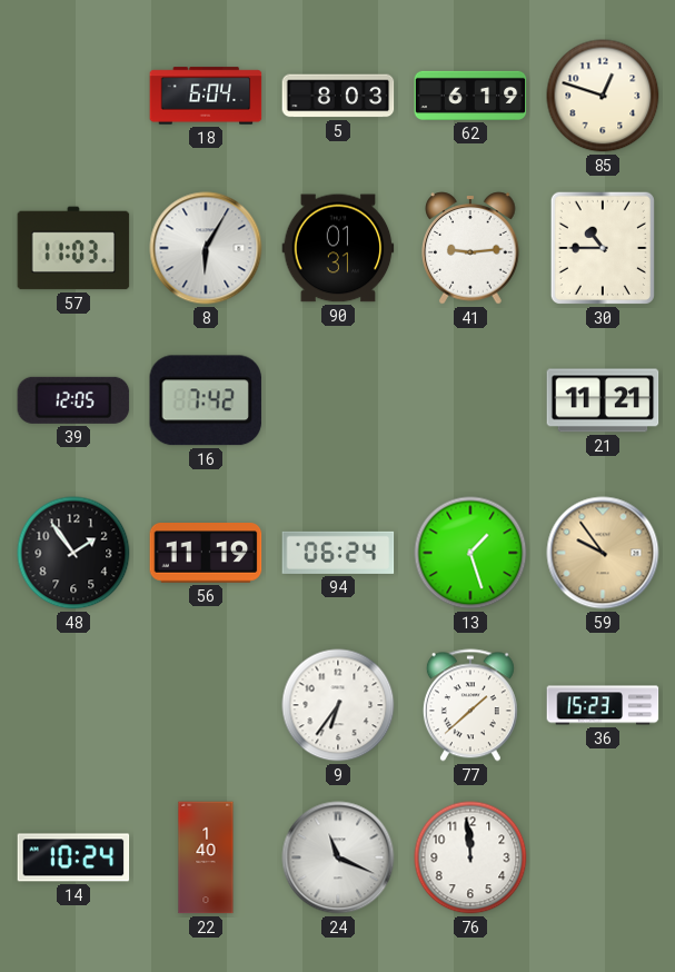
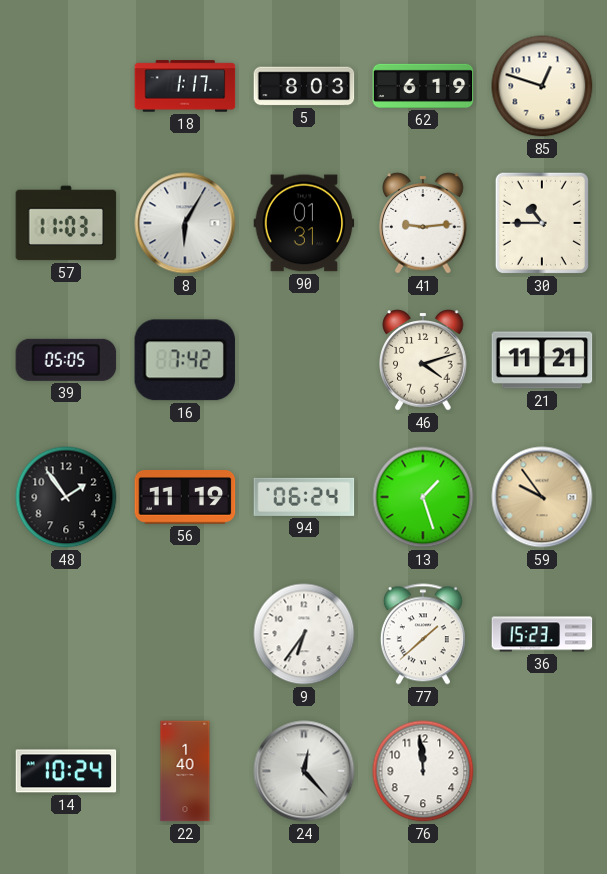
18: 6:04 -> 1:17 (185, 86)
39: 12:05 -> 05:05 (66, 360)
46: none -> 4:12 (423, 360)
24: 11:19 -> 12:23 (304, 771)
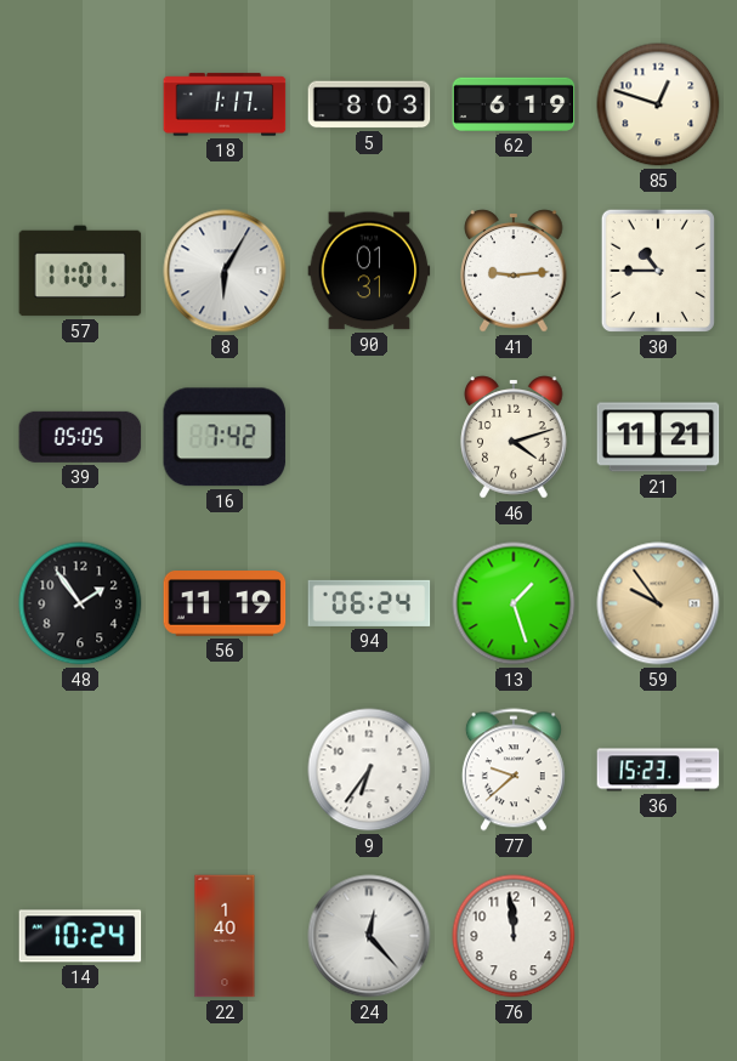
57: 11:03 -> 11:01 (80, 271)
77: 1:38 -> 9:38 (514, 770)
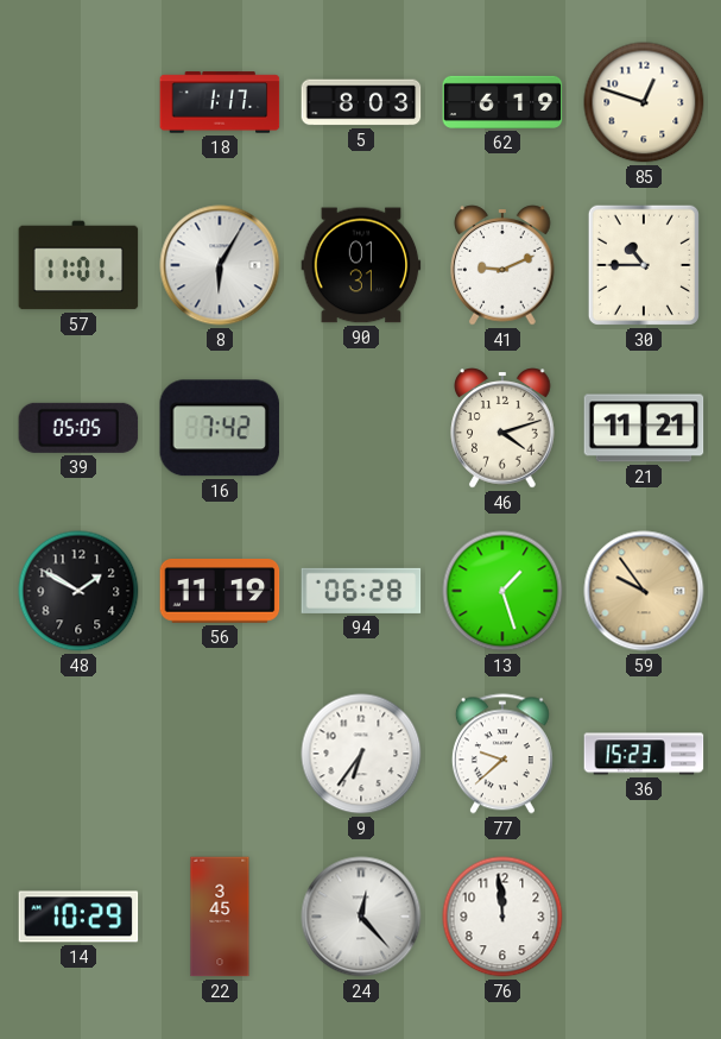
41: 9:14 -> 9:11 (502, 265)
48: 1:54 -> 1:50 (78, 591)
94: 06:24 -> 06:28 (361, 591)
14: 10:24 -> 10:29 (78, 917)
22: 1:40 -> 3:45 (220, 917)
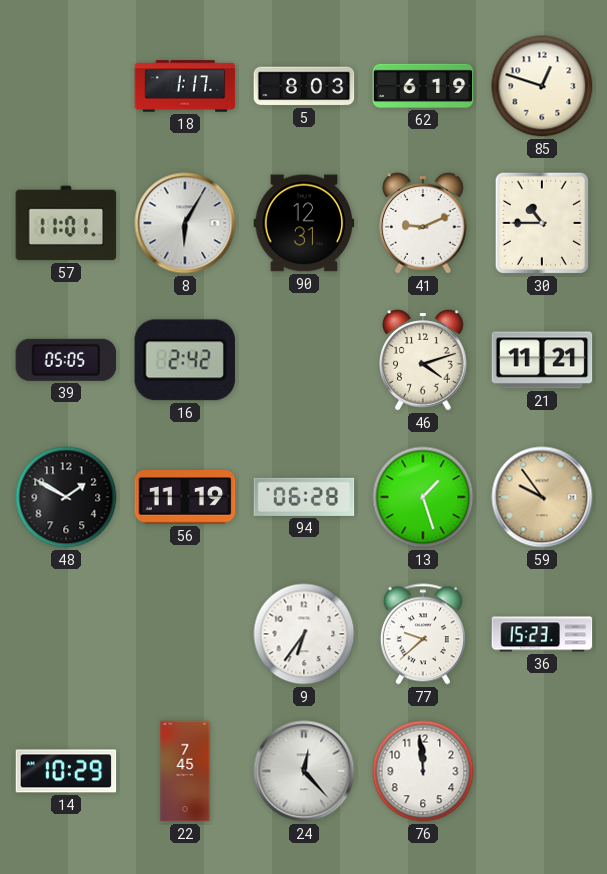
90: 01:31 -> 12:31 (304, 223)
16: 7:42 -> 2:42 (185, 360)
22: 3:45 -> 7:45 (185, 771)
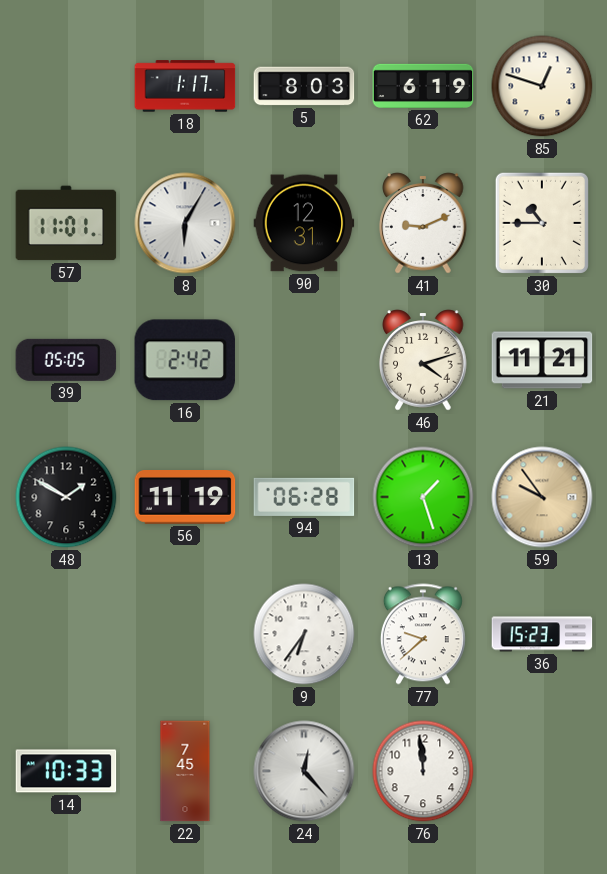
14: 10:29 -> 10:33 (66, 771)
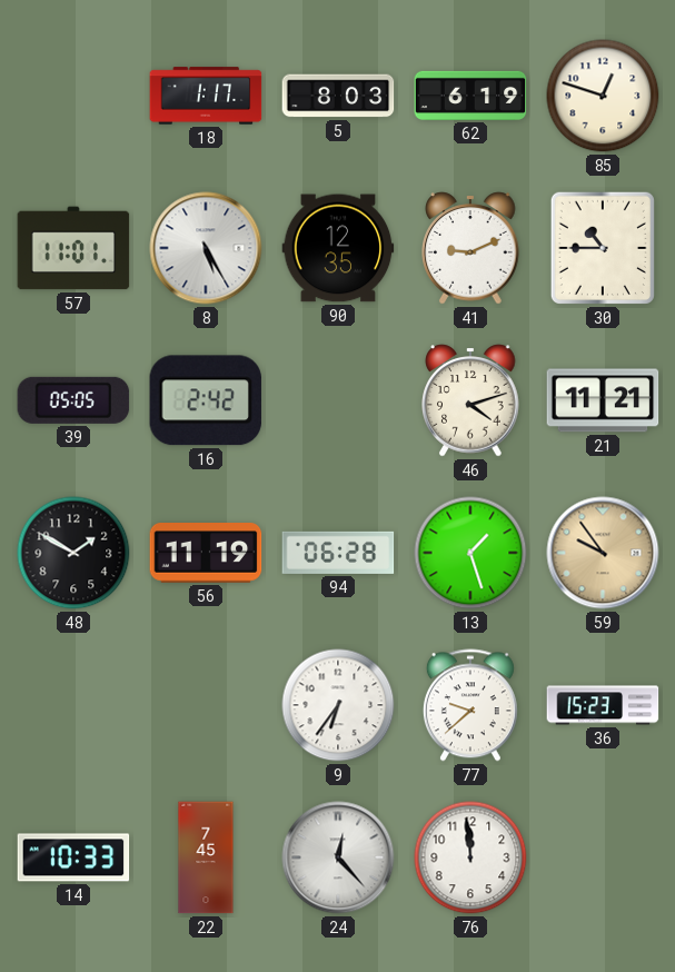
8: 6:05 -> 5:25 (206, 248)
90: 12:31 -> 12:35 (338, 248)
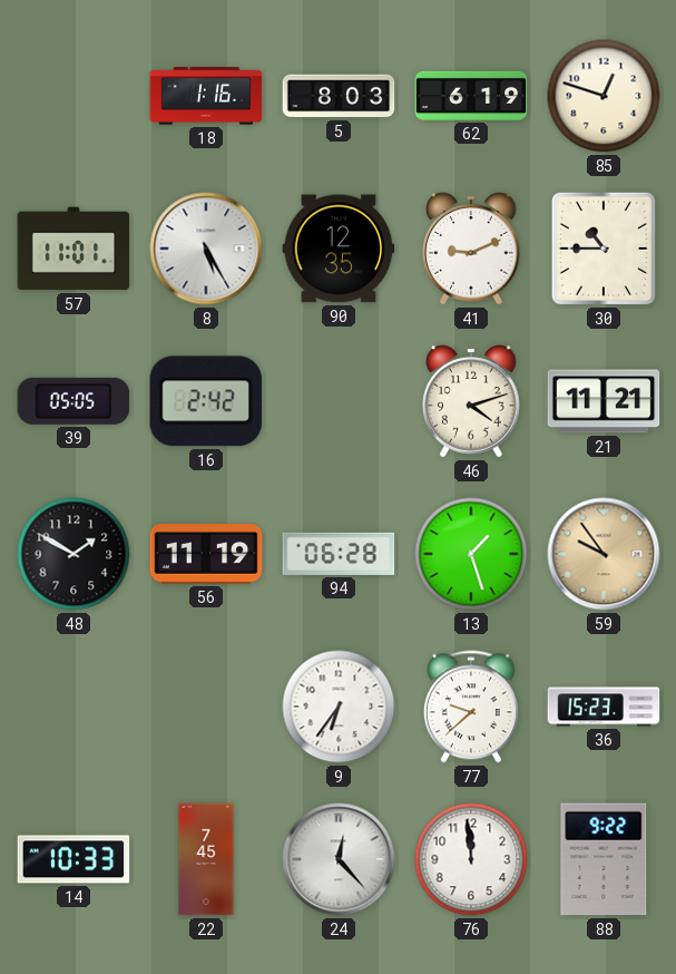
18: 1:17 -> 1:16 (206, 96)
88: none -> 9:22 (604, 859)
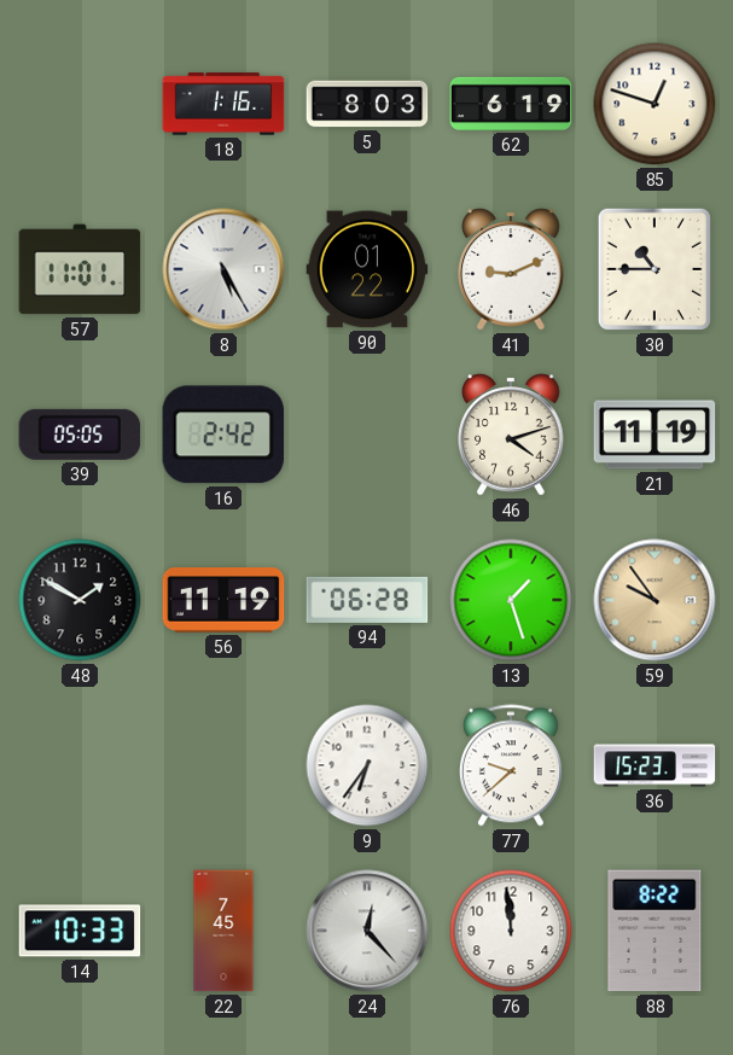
90: 12:35 -> 01:22 (367, 269)
21: 11:21 -> 11:19 (655, 435)
88: 9:22 -> 8:22 (655, 931)
